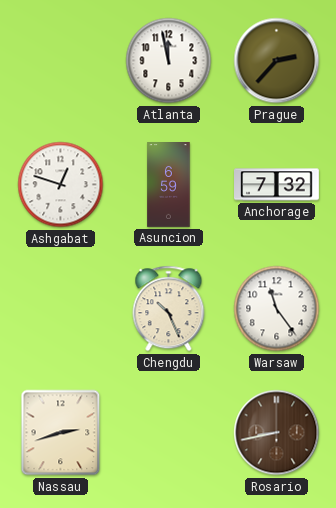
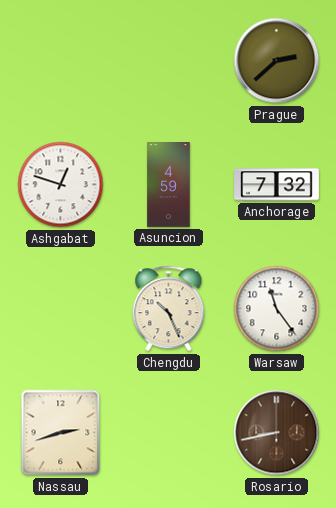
Atlanta: 11:58 -> none (169, 61)
Prague: 2:37 -> 2:38 (277, 61)
Asuncion: 6:59 -> 4:59 (169, 185)
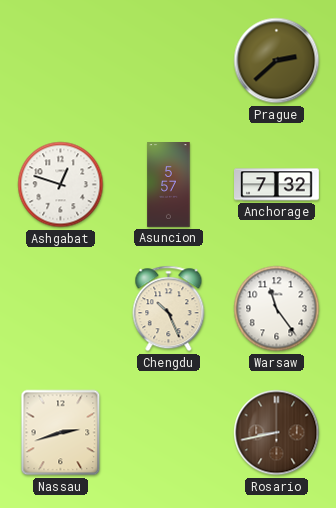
Asuncion: 4:59 -> 5:57 (169, 185)
